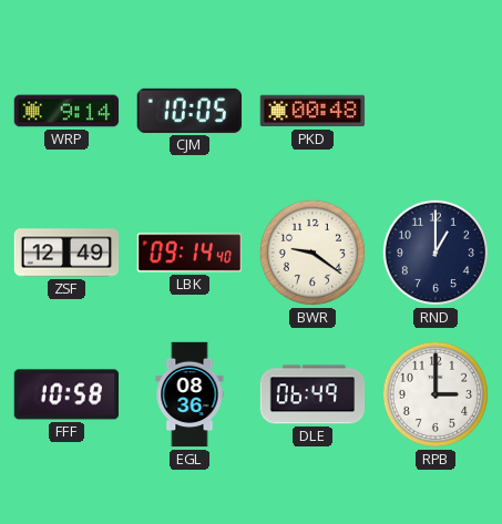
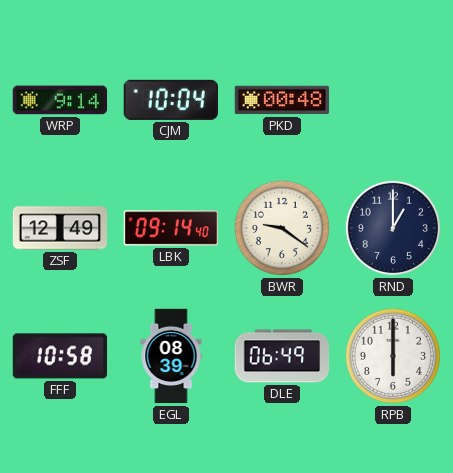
CJM: 10:05 -> 10:04 (170, 100)
EGL: 08:36 -> 08:39 (171, 356)
RPB: 3:00 -> 6:00 (393, 356)
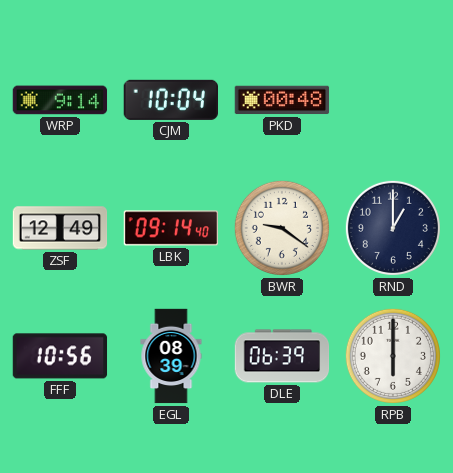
FFF: 10:58 -> 10:56 (60, 356)
DLE: 06:49 -> 06:39 (282, 356)
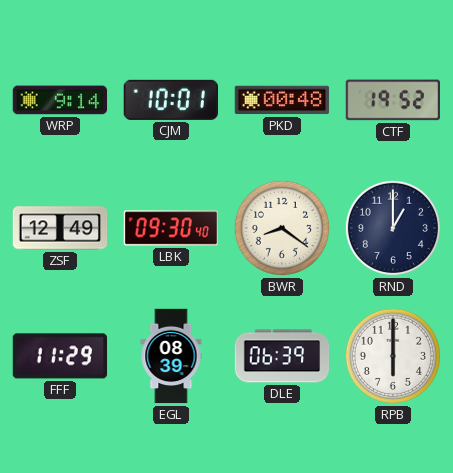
CJM: 10:04 -> 10:01 (170, 100)
CTF: none -> 19:52 (392, 100)
LBK: 09:14 -> 09:30 (171, 228)
BWR: 9:21 -> 8:21 (282, 228)
FFF: 10:56 -> 11:29 (60, 356)
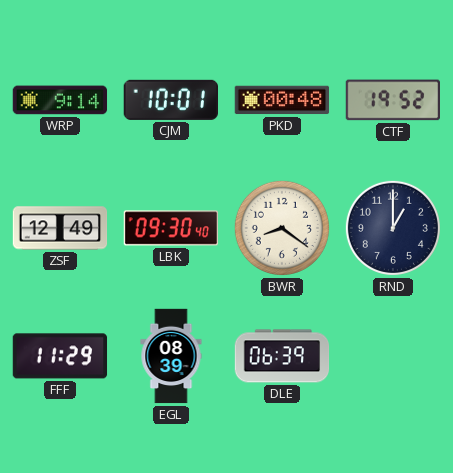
RPB: 6:00 -> none (393, 356)
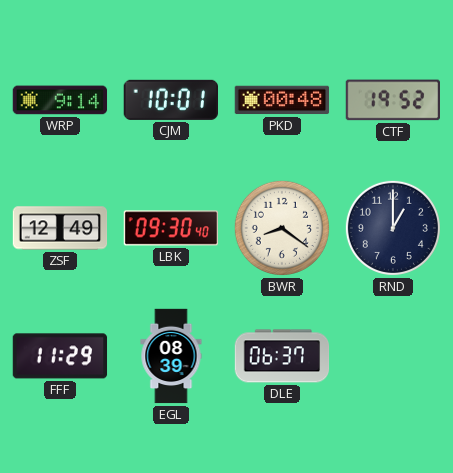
DLE: 06:39 -> 06:37 (282, 356)
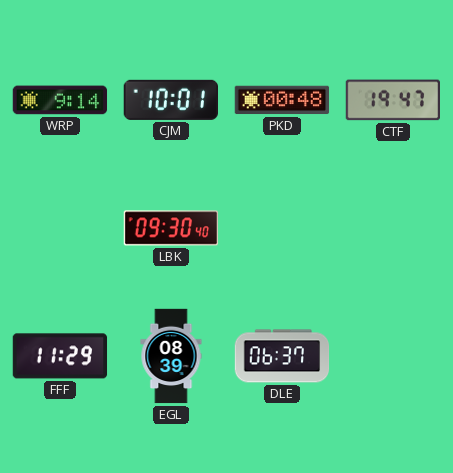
CTF: 19:52 -> 19:47 (392, 100)
ZSF: 12:49 -> none (60, 228)
BWR: 8:21 -> none (282, 228)
RND: 1:00 -> none (393, 228)
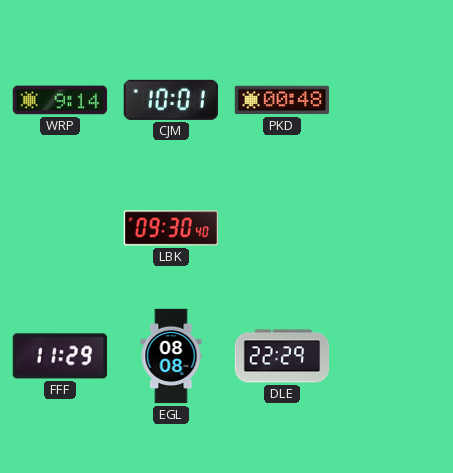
CTF: 19:47 -> none (392, 100)
EGL: 08:39 -> 08:08 (171, 356)
DLE: 06:37 -> 22:29 (282, 356)
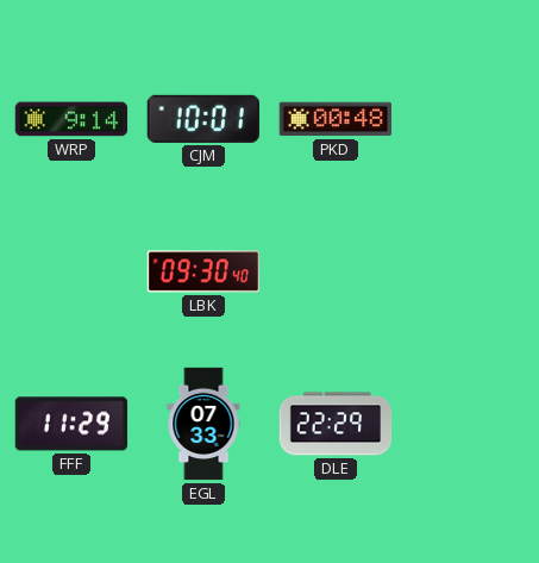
EGL: 08:08 -> 07:33 (203, 424)
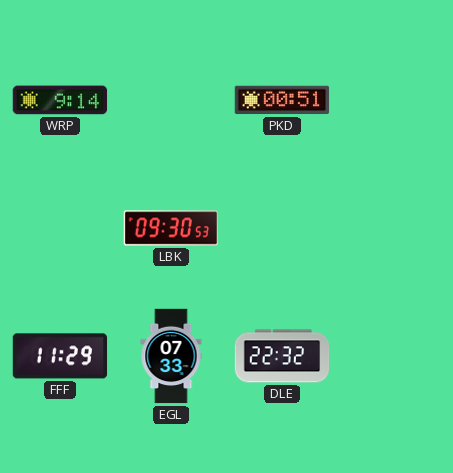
CJM: 10:01 -> none (202, 119)
PKD: 00:48 -> 00:51 (282, 100)
LBK: 09:30:40 -> 09:30:53 (171, 228)
DLE: 22:29 -> 22:32 (282, 356)
